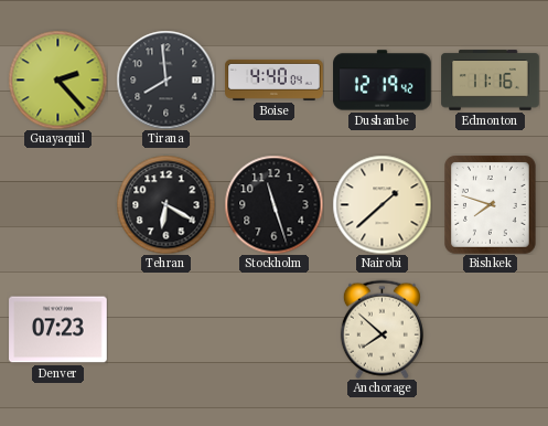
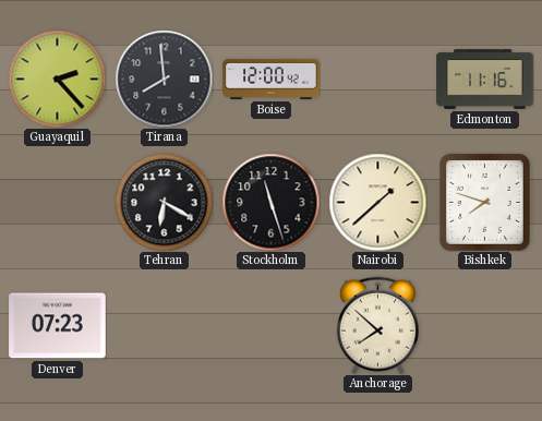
Boise: 4:40 -> 12:00 (272, 79)
Dushanbe: 12:19 -> none (383, 81)
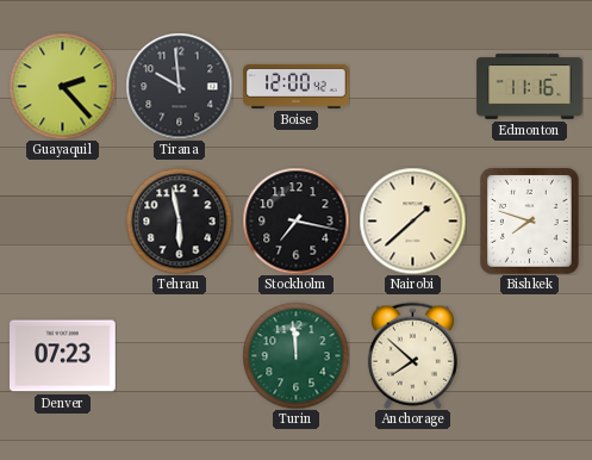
Tirana: 7:59 -> 9:59 (179, 86)
Tehran: 6:20 -> 5:58 (179, 220)
Stockholm: 11:27 -> 7:17 (295, 220)
Turin: none -> 11:59 (295, 355)
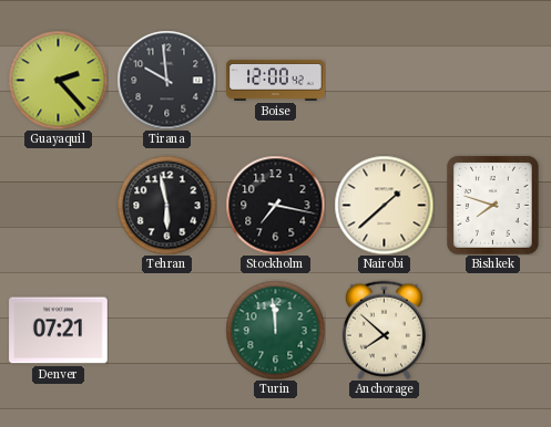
Edmonton: 11:16 -> none (530, 87)
Denver: 07:23 -> 07:21 (59, 331)
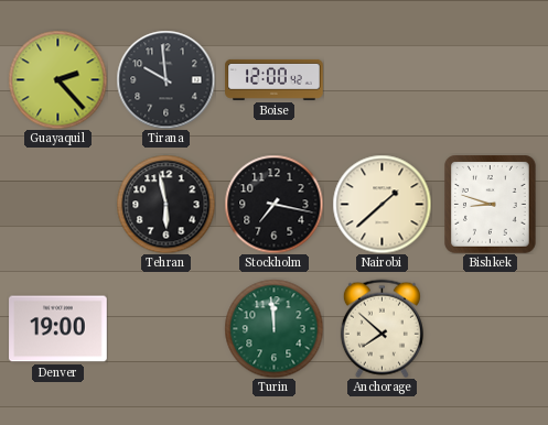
Bishkek: 7:48 -> 8:48 (491, 205)
Denver: 07:21 -> 19:00 (58, 329)
